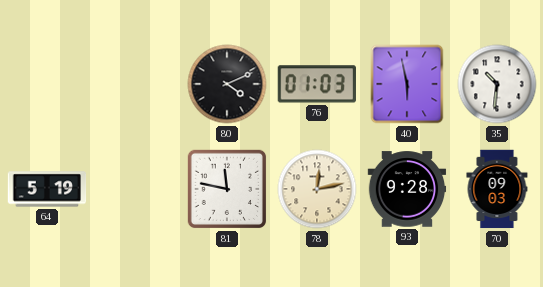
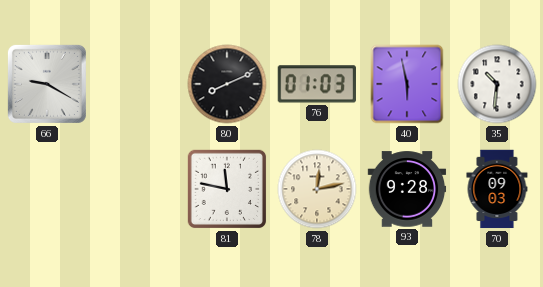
66: none -> 9:20 (47, 84)
80: 4:11 -> 8:11 (227, 84)
64: 5:19 -> none (47, 189)
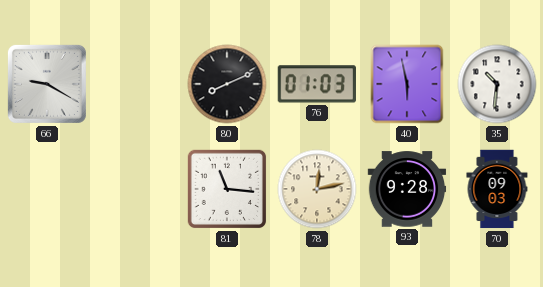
81: 11:47 -> 11:16 (227, 189)
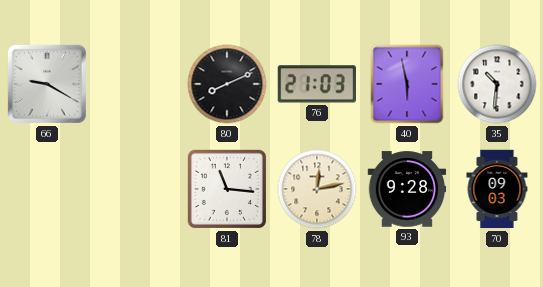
76: 01:03 -> 21:03 (317, 84)
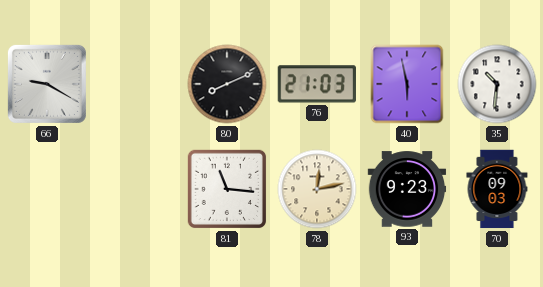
93: 9:28 -> 9:23 (407, 189)
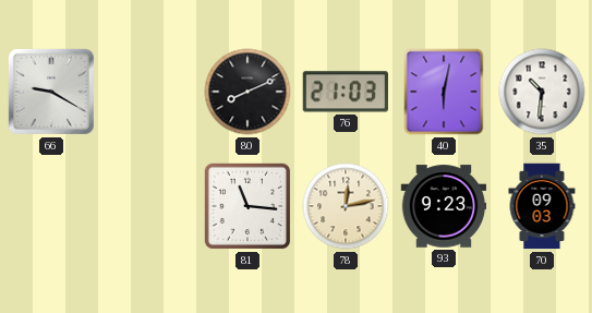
40: 5:58 -> 6:02 (444, 92)
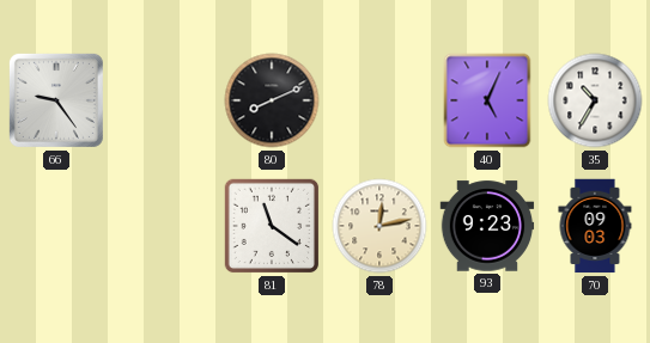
66: 9:20 -> 9:24 (56, 100)
76: 21:03 -> none (346, 92)
40: 6:02 -> 5:04 (487, 100)
35: 10:31 -> 10:35 (595, 100)
81: 11:16 -> 11:21 (272, 226)
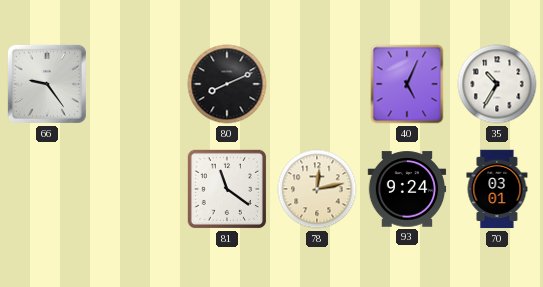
93: 9:23 -> 9:24 (407, 189)
70: 09:03 -> 03:01 (497, 189)
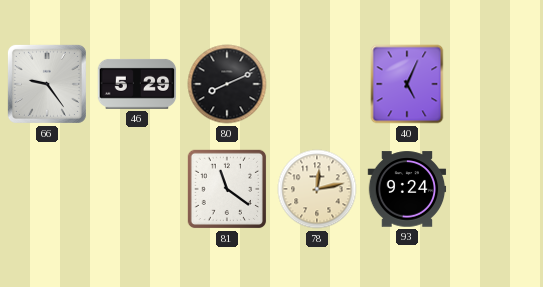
46: none -> 5:29 (137, 84)
35: 10:35 -> none (497, 84)
70: 03:01 -> none (497, 189)
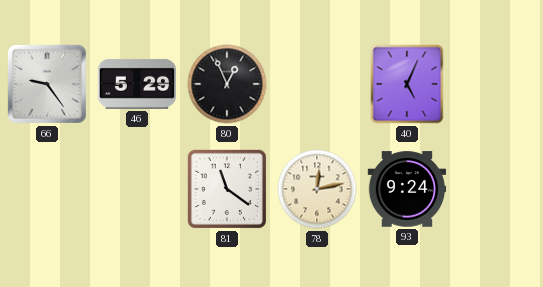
80: 8:11 -> 12:56 (227, 84)
